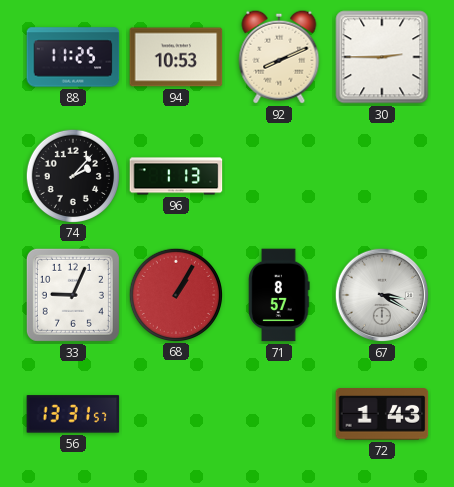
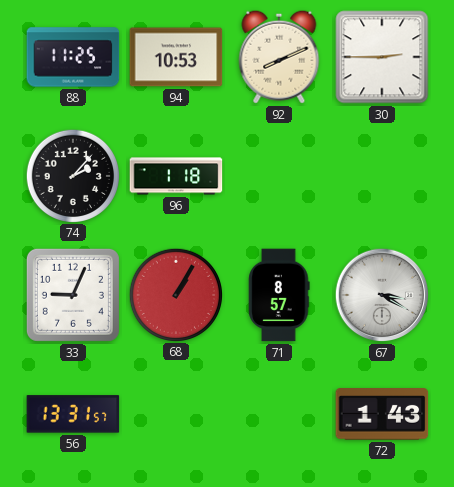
96: 1:13 -> 1:18 (176, 176)
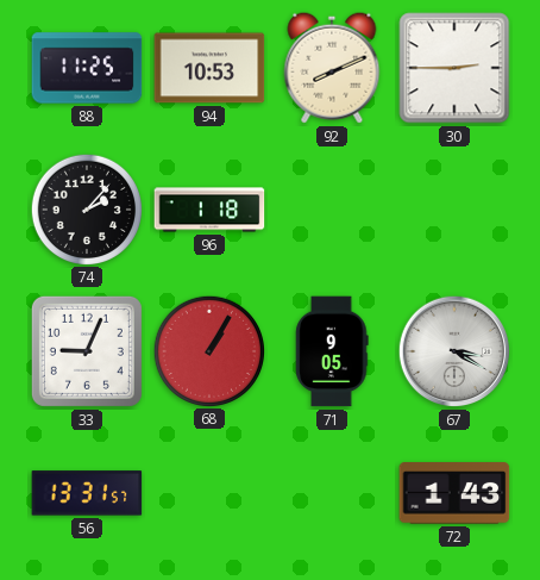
71: 8:57 -> 9:05 (332, 351)
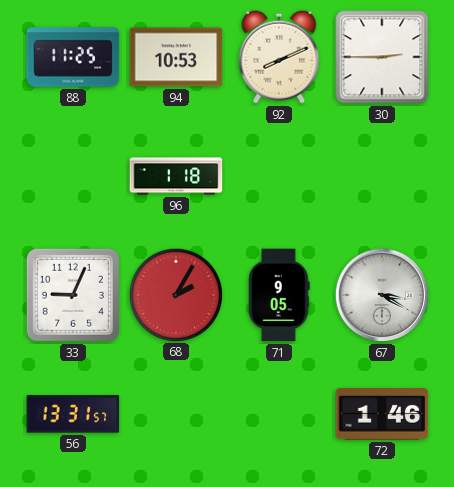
74: 2:07 -> none (86, 208)
68: 1:05 -> 2:05 (175, 294)
72: 1:43 -> 1:46 (382, 414)
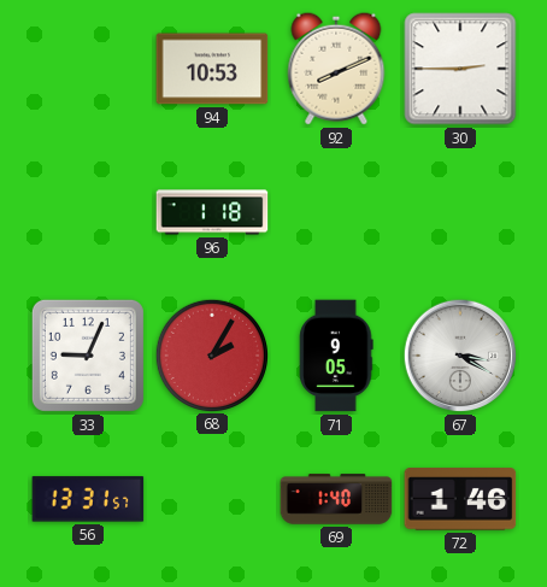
88: 11:25 -> none (73, 57)
69: none -> 1:40 (336, 499)
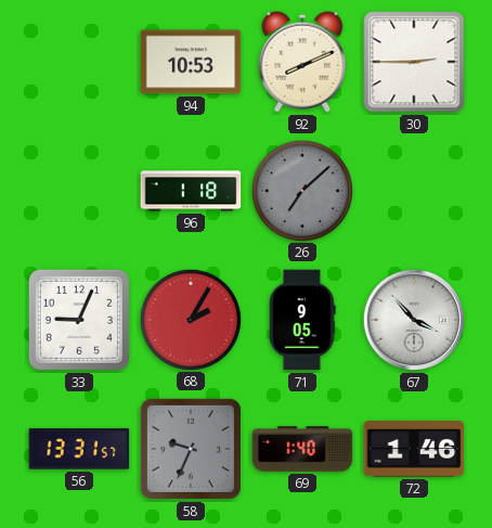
26: none -> 7:08 (301, 190)
67: 3:20 -> 3:53 (414, 320)
58: none -> 9:34 (191, 449)
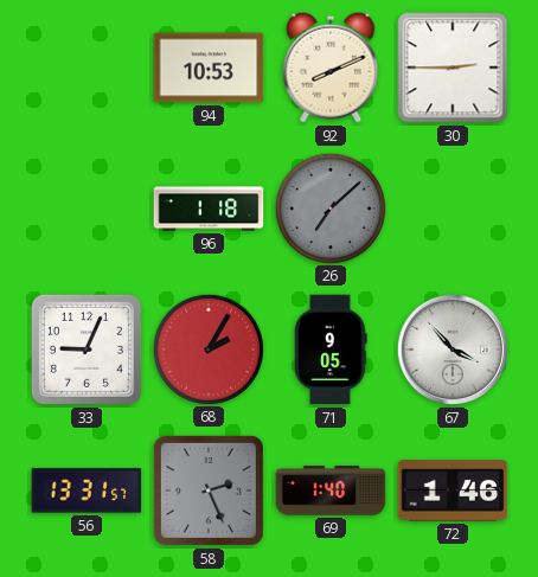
58: 9:34 -> 2:26 (209, 491)
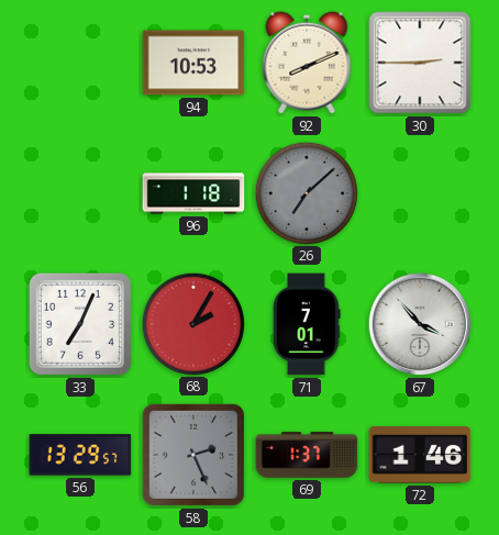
33: 9:04 -> 7:04 (80, 324)
71: 9:05 -> 7:01 (307, 324)
56: 13:31 -> 13:29 (80, 455)
69: 1:40 -> 1:37 (307, 455)
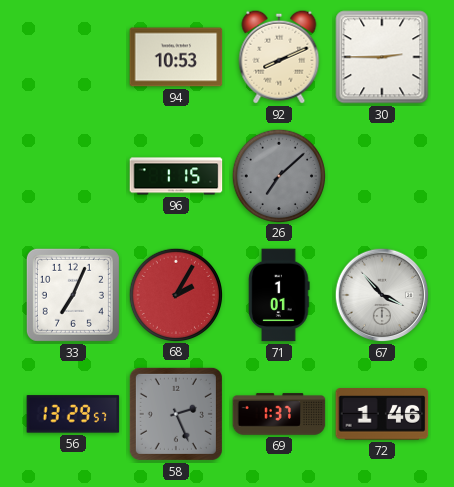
96: 1:18 -> 1:15 (176, 176)
71: 7:01 -> 1:01 (279, 295)
